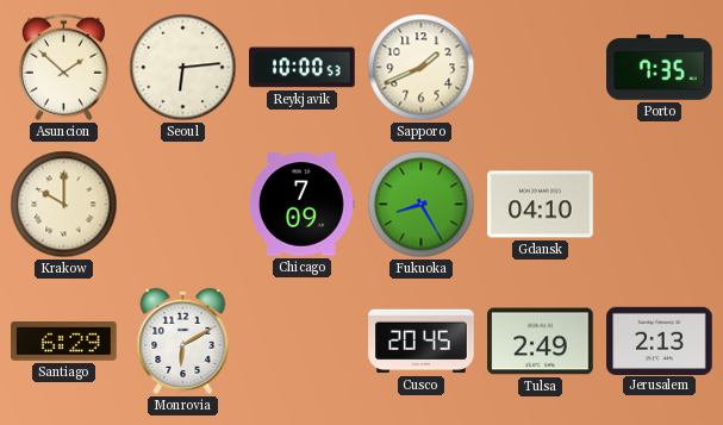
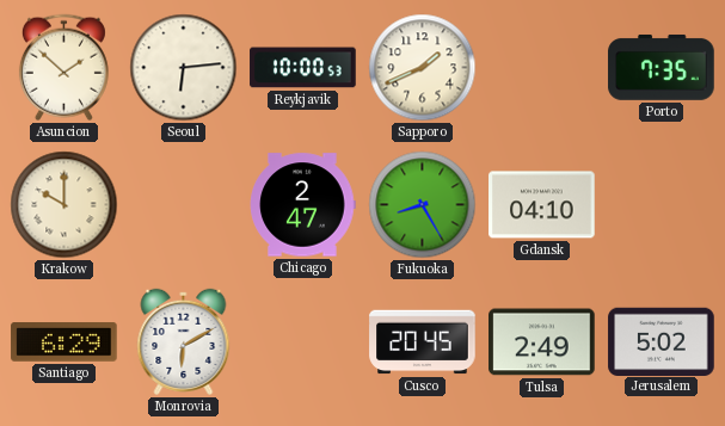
Chicago: 7:09 -> 2:47 (302, 205)
Jerusalem: 2:13 -> 5:02 (662, 341)
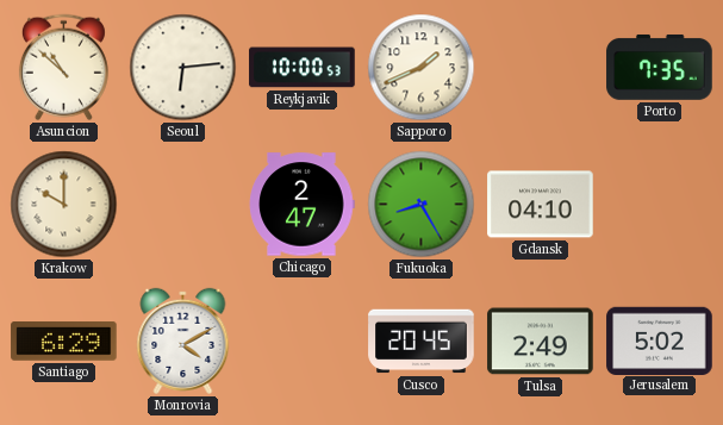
Asuncion: 1:52 -> 10:52 (63, 68)
Monrovia: 6:10 -> 4:10 (183, 340)
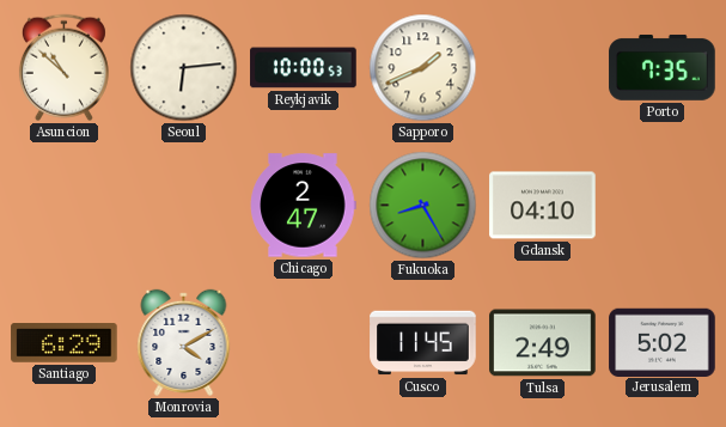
Krakow: 10:00 -> none (64, 205)
Cusco: 20:45 -> 11:45 (423, 343)
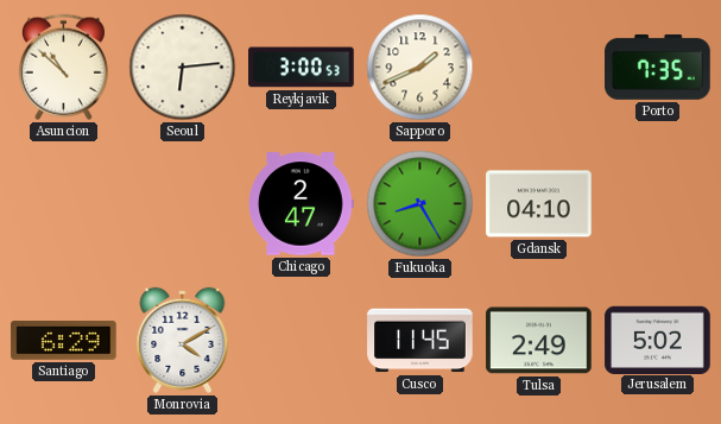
Reykjavik: 10:00 -> 3:00 (302, 68)
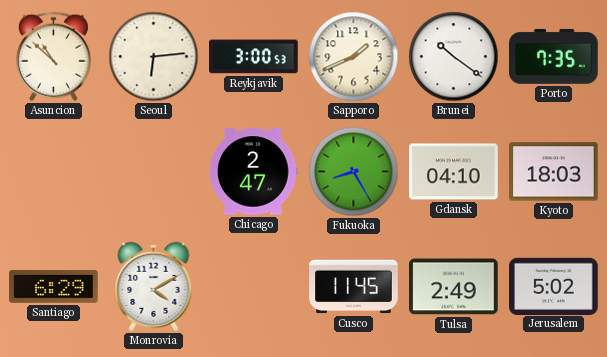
Brunei: none -> 10:21 (454, 57)
Kyoto: none -> 18:03 (554, 172)
